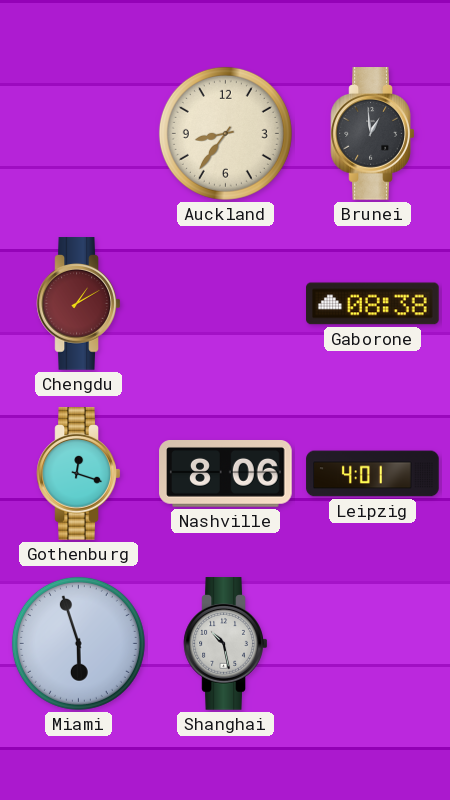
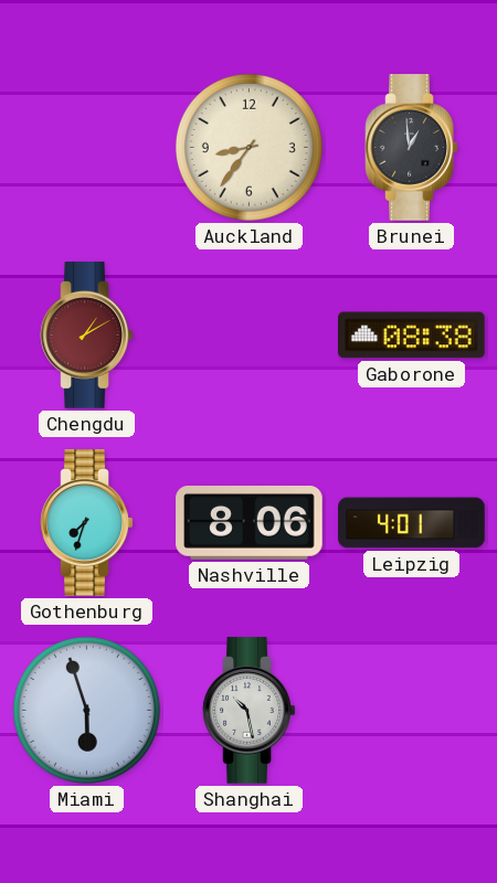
Gothenburg: 12:18 -> 7:33 (87, 523)
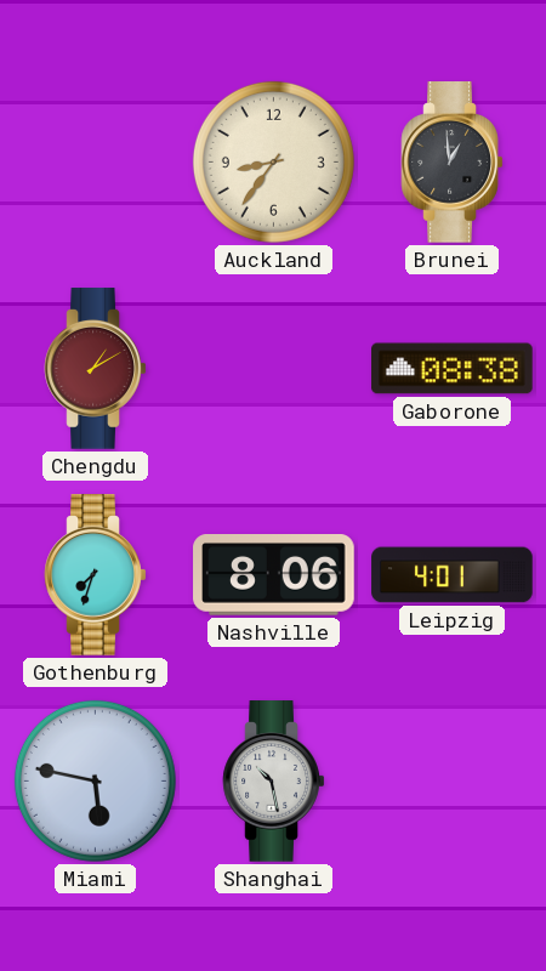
Miami: 5:57 -> 5:47 (95, 780)
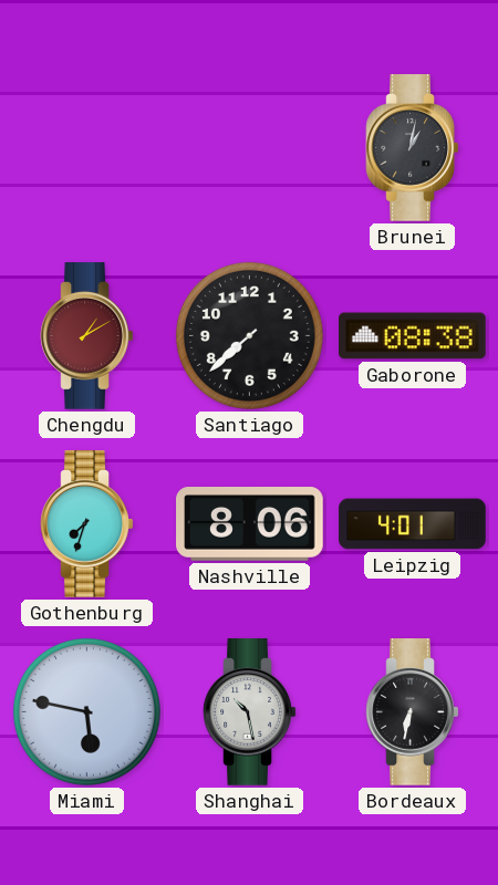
Auckland: 8:36 -> none (273, 161)
Brunei: 12:59 -> 1:02 (413, 148)
Santiago: none -> 7:38 (249, 335)
Bordeaux: none -> 6:32 (413, 712)
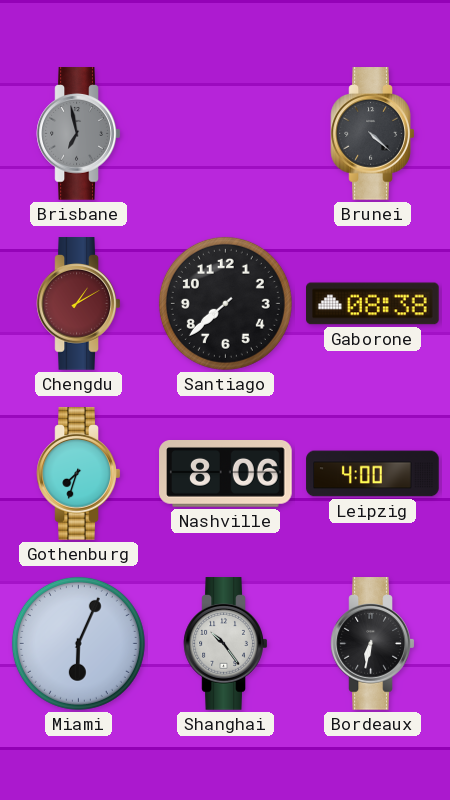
Brisbane: none -> 6:58 (79, 134)
Brunei: 1:02 -> 4:22 (373, 134)
Leipzig: 4:01 -> 4:00 (373, 474)
Miami: 5:47 -> 6:04 (78, 643)
Shanghai: 10:28 -> 10:24 (226, 644)
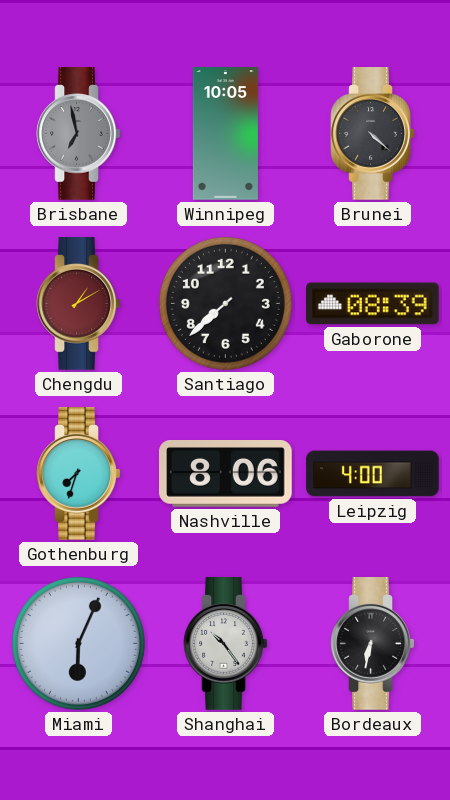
Winnipeg: none -> 10:05 (225, 134)
Gaborone: 08:38 -> 08:39 (373, 304)
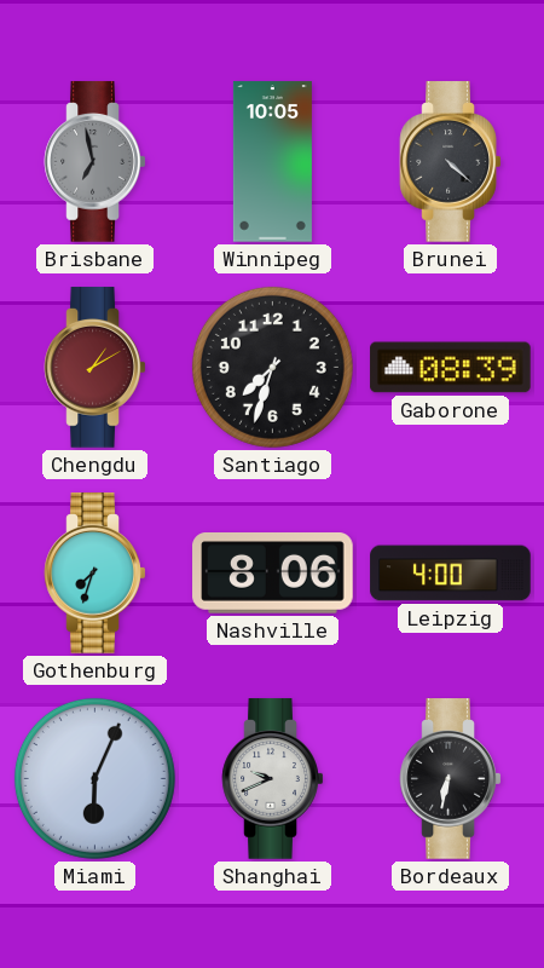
Santiago: 7:38 -> 7:33 (272, 367)
Shanghai: 10:24 -> 9:41 (273, 779)
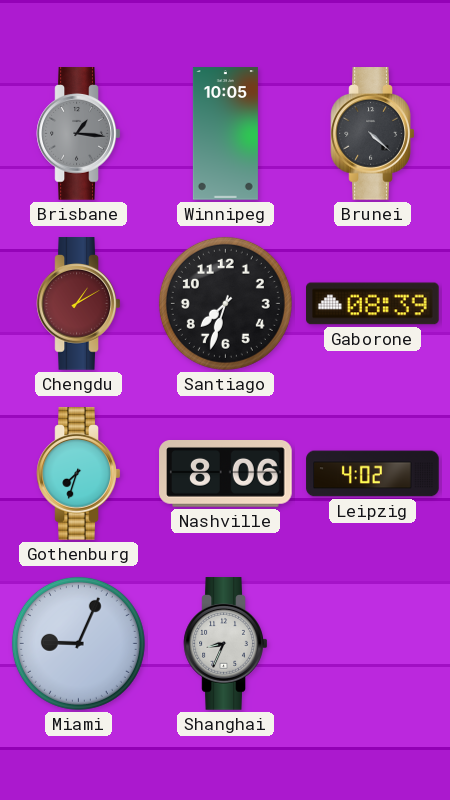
Brisbane: 6:58 -> 1:16 (79, 134)
Leipzig: 4:00 -> 4:02 (373, 474)
Miami: 6:04 -> 9:04 (78, 643)
Shanghai: 9:41 -> 8:34 (226, 644)
Bordeaux: 6:32 -> none (451, 779)
